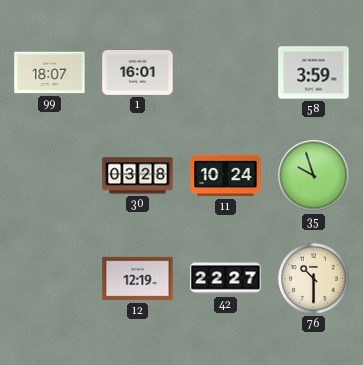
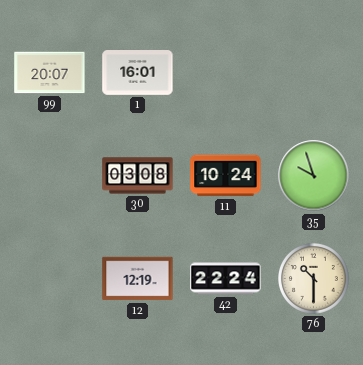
99: 18:07 -> 20:07 (50, 73)
58: 3:59 -> none (314, 73)
30: 03:28 -> 03:08 (138, 176)
42: 22:27 -> 22:24 (226, 279)
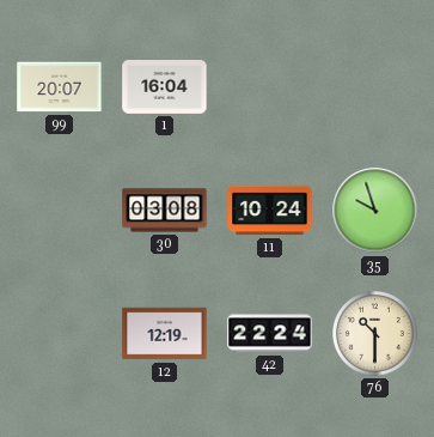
1: 16:01 -> 16:04 (165, 87)
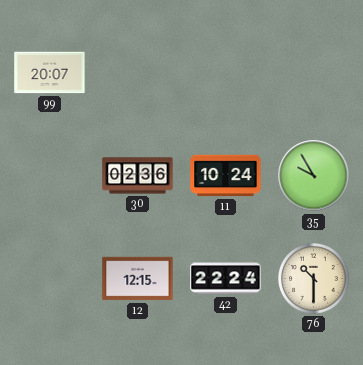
1: 16:04 -> none (165, 87)
30: 03:08 -> 02:36 (138, 176)
35: 9:57 -> 9:55 (314, 176)
12: 12:19 -> 12:15 (138, 279)
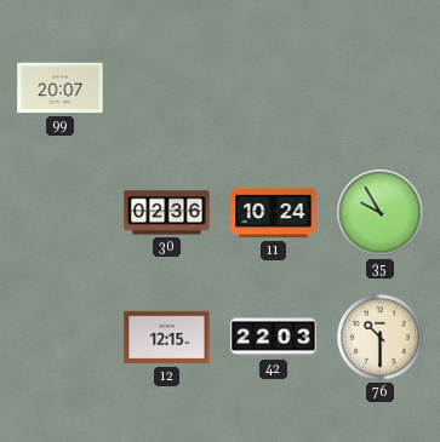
42: 22:24 -> 22:03 (274, 338)
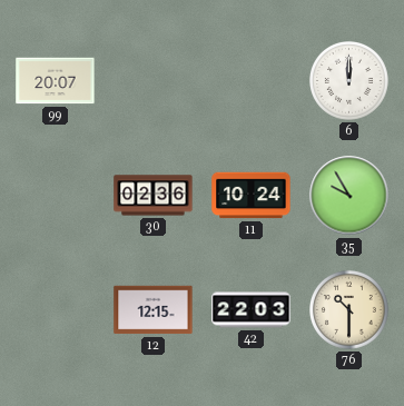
6: none -> 12:00 (349, 81)
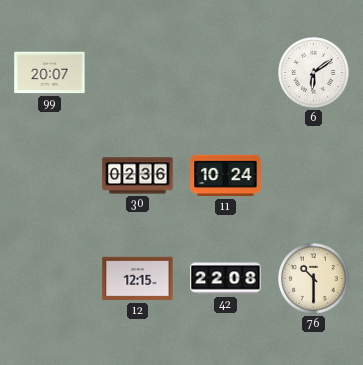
6: 12:00 -> 6:09 (314, 73)
35: 9:55 -> none (349, 196)
42: 22:03 -> 22:08 (226, 279)
